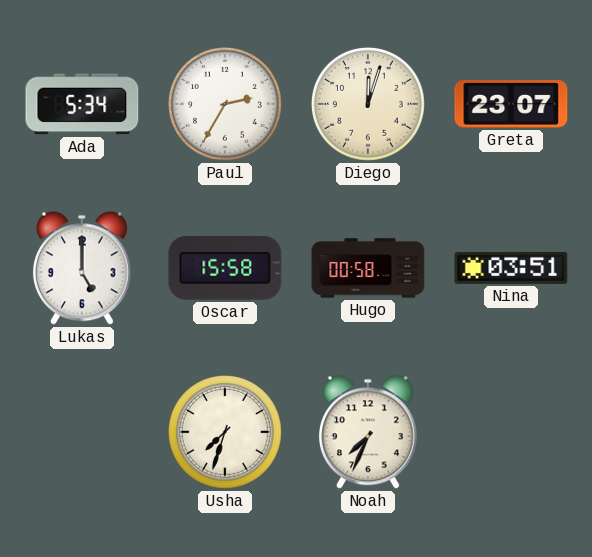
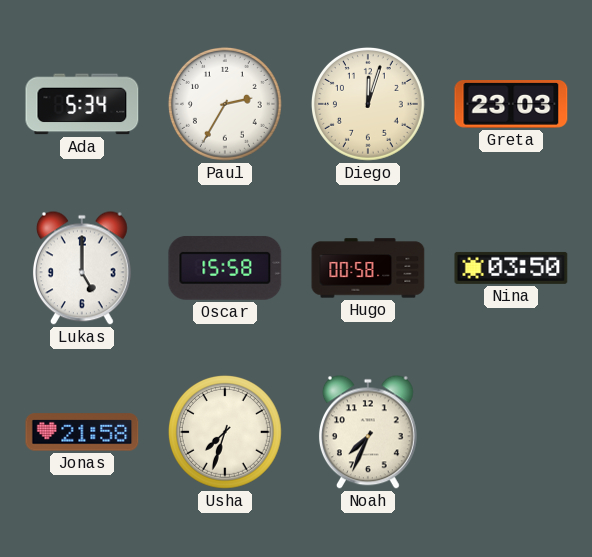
Greta: 23:07 -> 23:03 (511, 104)
Nina: 03:51 -> 03:50 (511, 268)
Jonas: none -> 21:58 (82, 432)
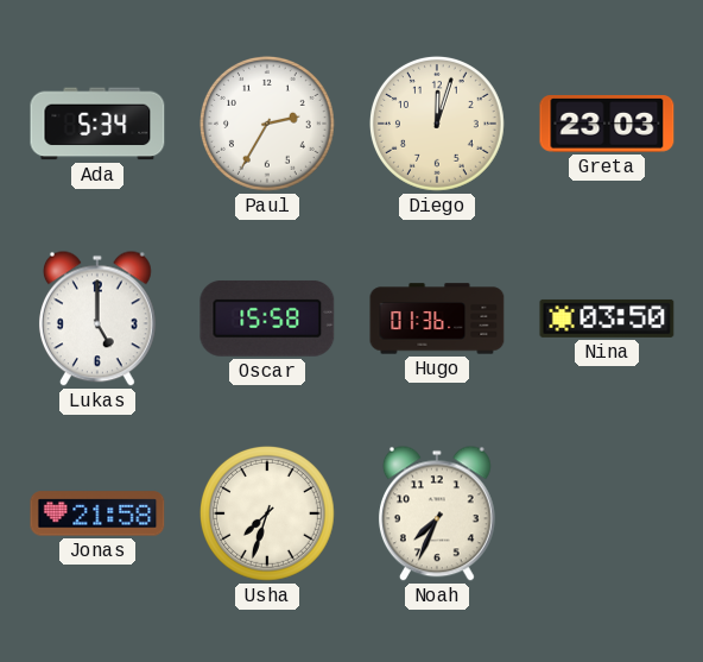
Hugo: 00:58 -> 01:36 (437, 319)
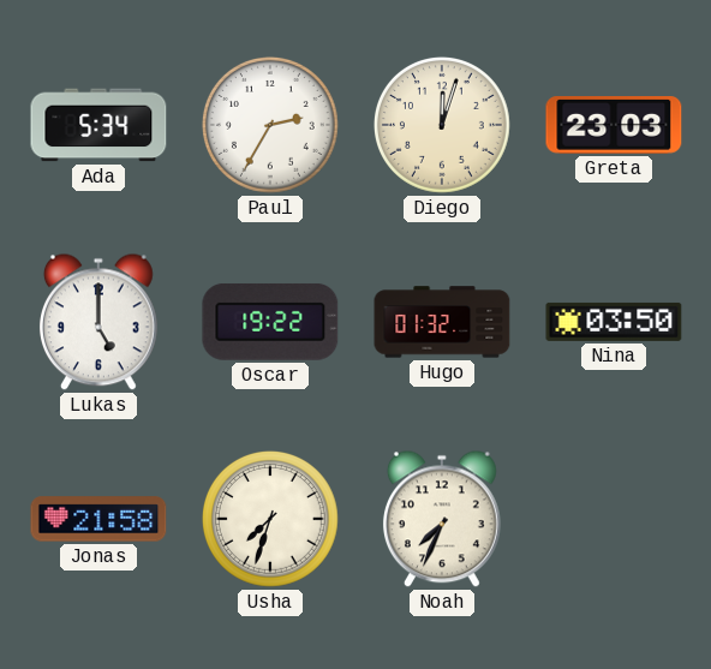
Oscar: 15:58 -> 19:22 (270, 322)
Hugo: 01:36 -> 01:32 (442, 322)
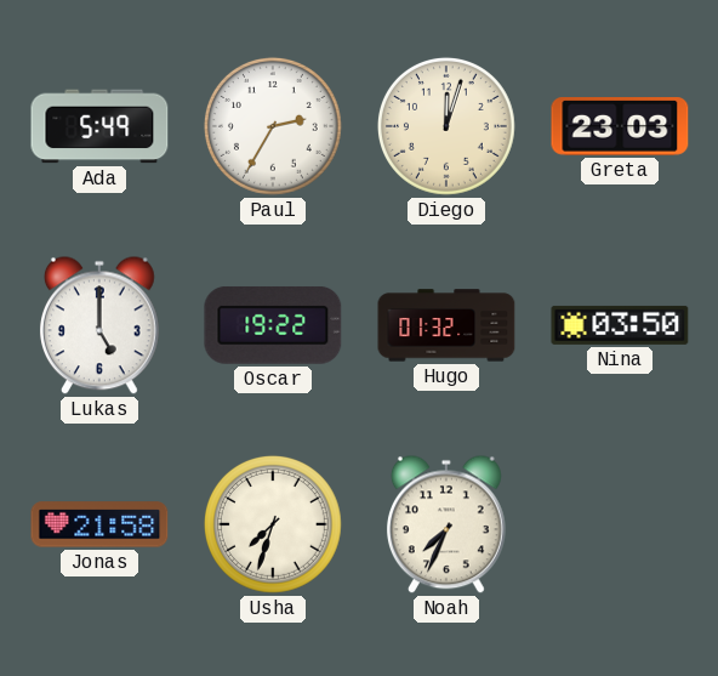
Ada: 5:34 -> 5:49 (99, 126)
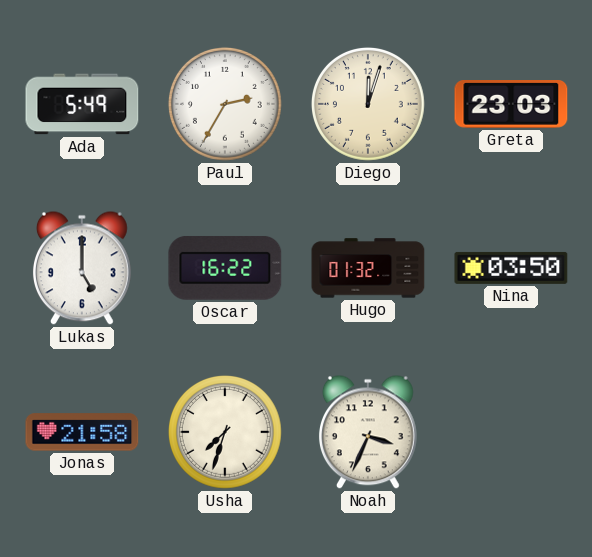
Oscar: 19:22 -> 16:22 (225, 268)
Noah: 7:34 -> 3:34 (368, 432)
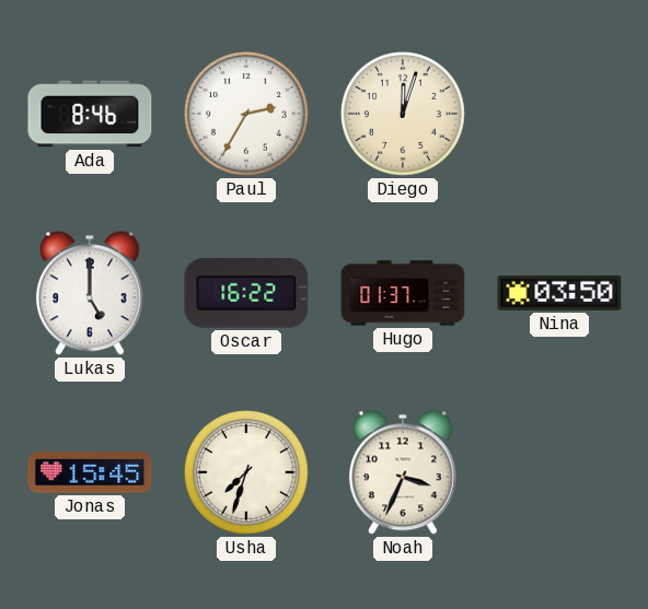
Ada: 5:49 -> 8:46 (90, 114)
Greta: 23:03 -> none (511, 104)
Hugo: 01:32 -> 01:37 (403, 293)
Jonas: 21:58 -> 15:45 (90, 472)
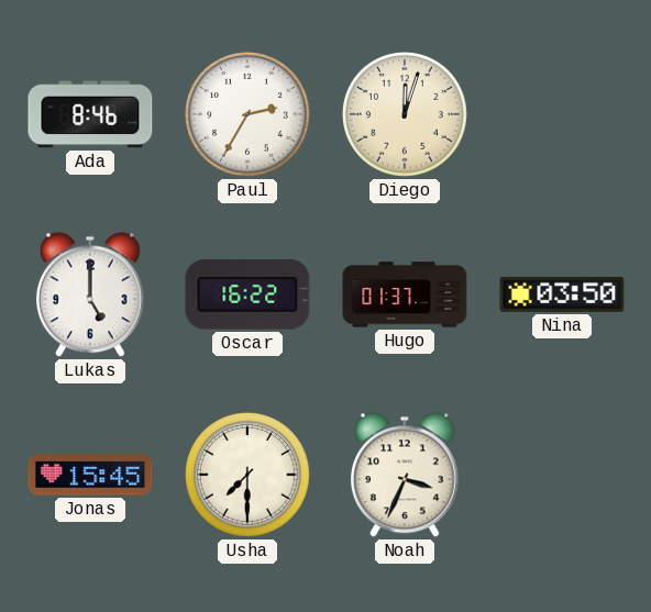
Usha: 7:33 -> 7:30 (247, 475)
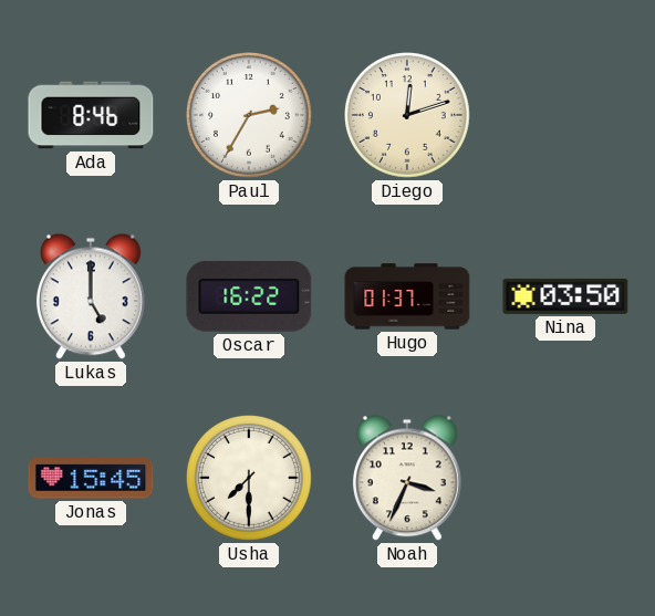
Diego: 12:03 -> 12:12 (407, 115)
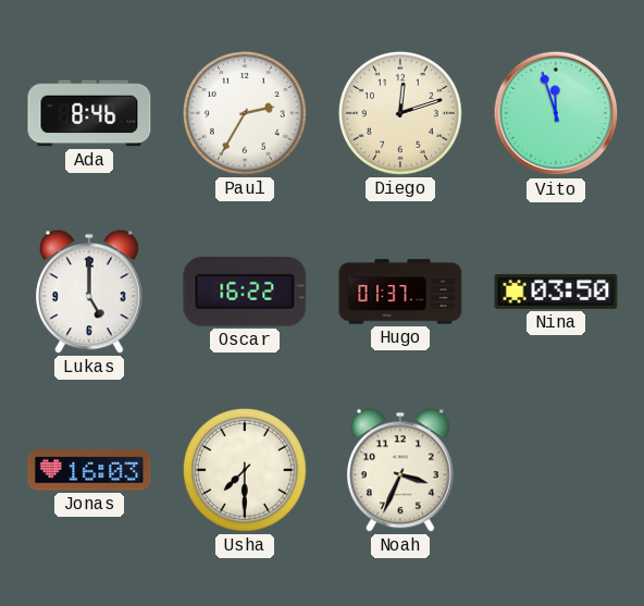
Vito: none -> 11:57 (556, 113)
Jonas: 15:45 -> 16:03 (89, 470)
